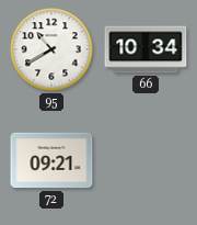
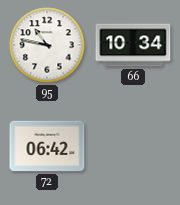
95: 10:40 -> 10:47 (47, 45)
72: 09:21 -> 06:42 (47, 146)
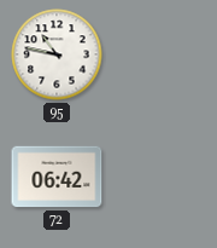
66: 10:34 -> none (133, 45)
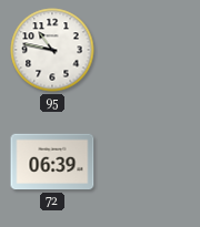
72: 06:42 -> 06:39 (52, 162)
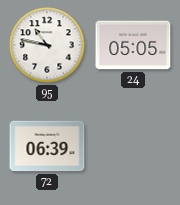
24: none -> 05:05 (133, 45)
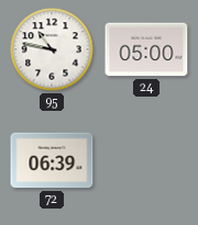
24: 05:05 -> 05:00 (146, 49)
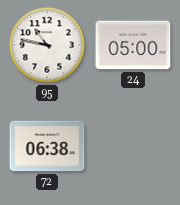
72: 06:39 -> 06:38 (47, 146)
